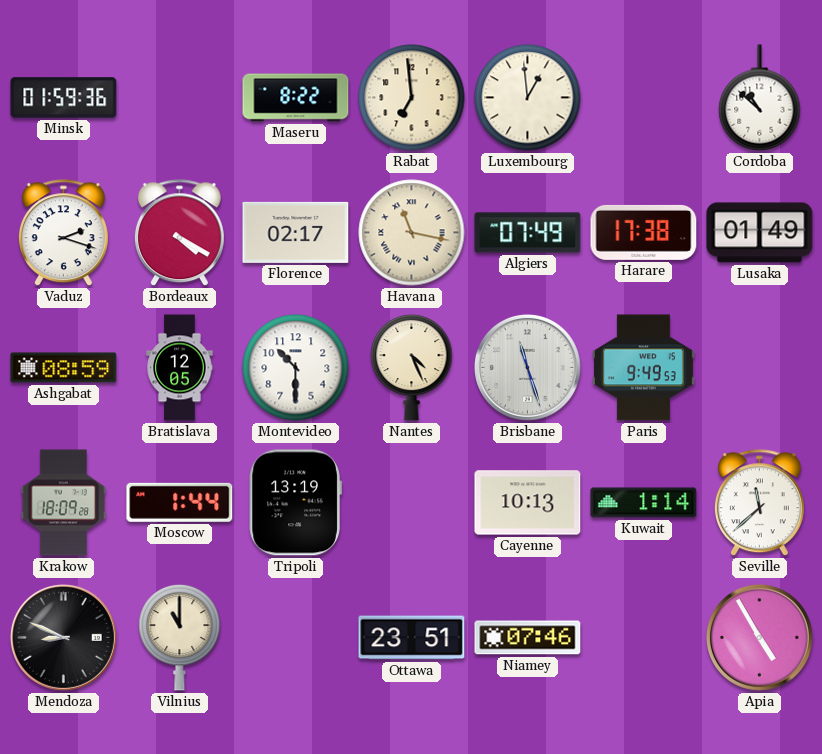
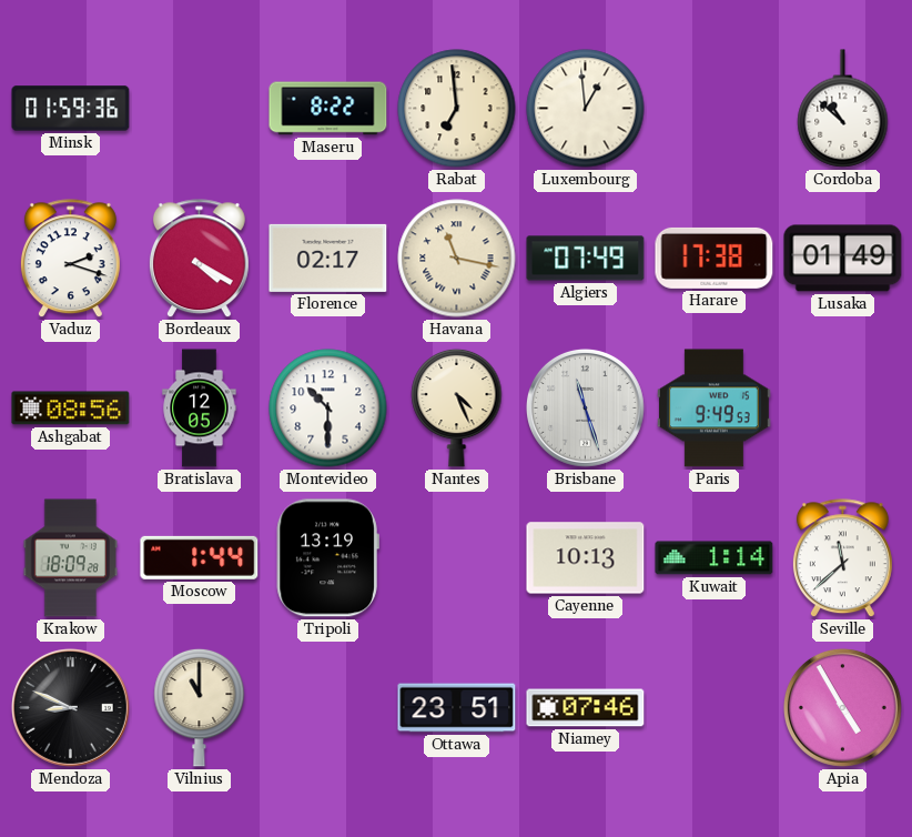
Ashgabat: 08:59 -> 08:56 (71, 409)
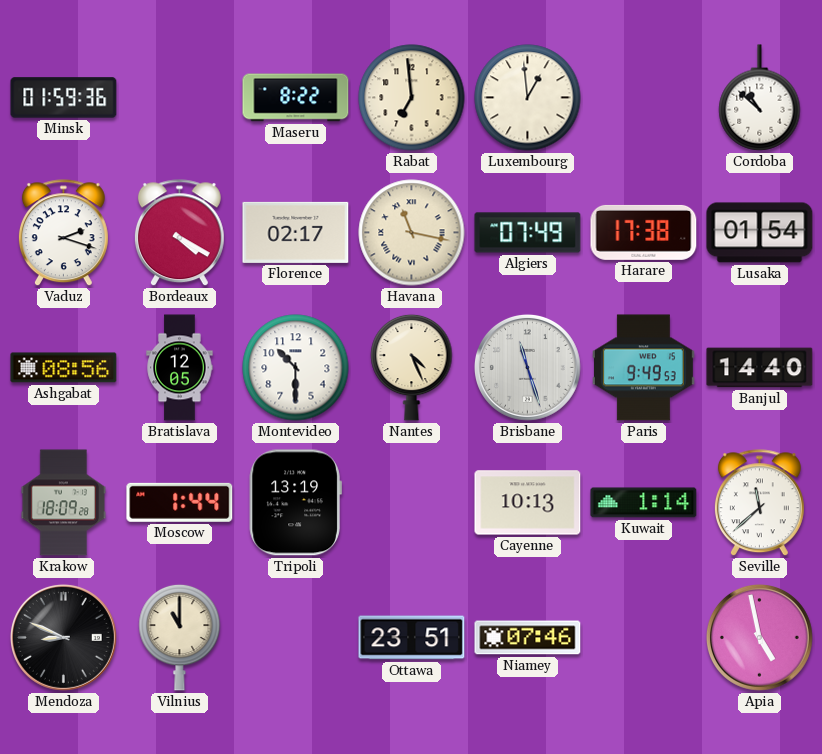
Lusaka: 01:49 -> 01:54 (760, 233)
Banjul: none -> 14:40 (760, 368)
Apia: 4:55 -> 4:58 (760, 638)
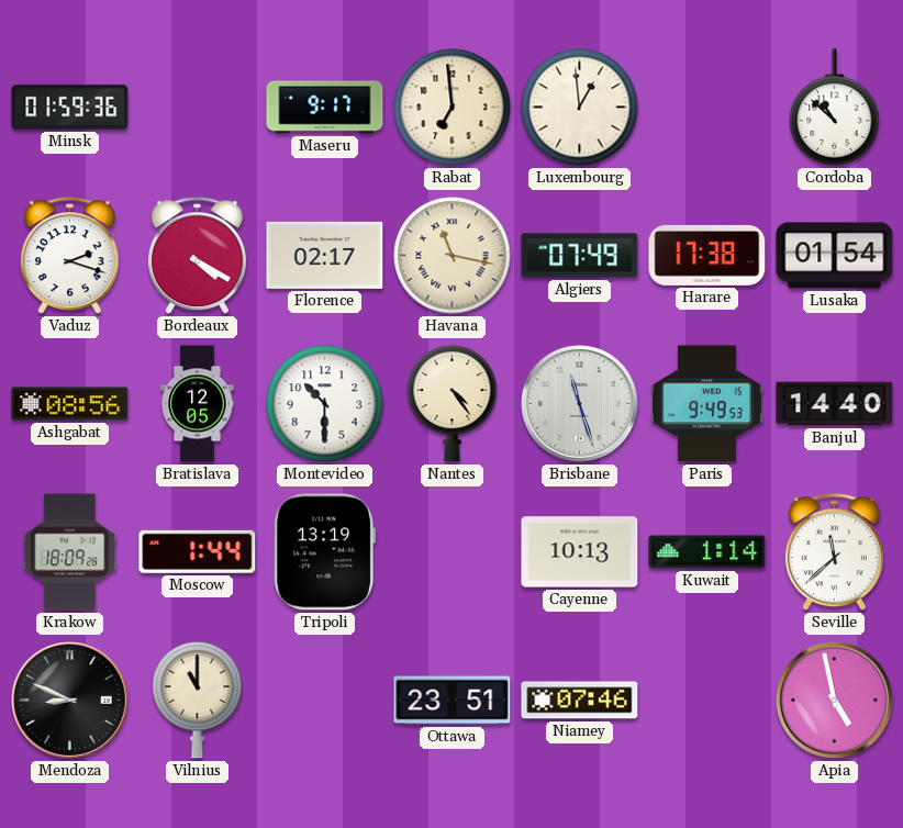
Maseru: 8:22 -> 9:17 (325, 108)
Nantes: 4:26 -> 4:24 (453, 403)
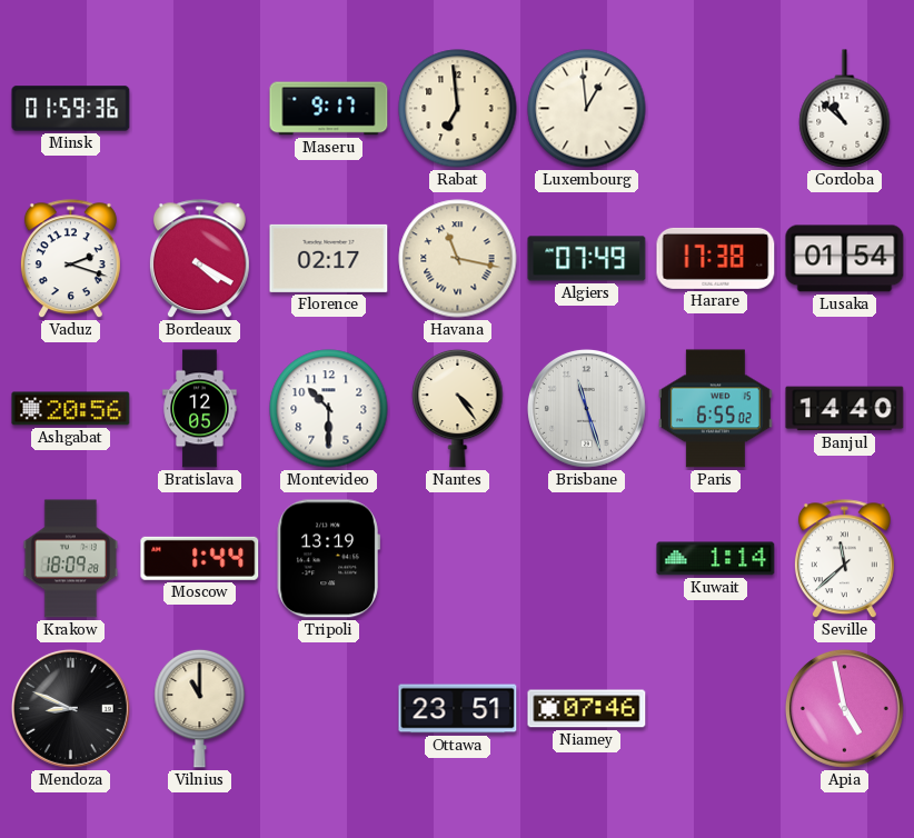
Ashgabat: 08:56 -> 20:56 (71, 409)
Paris: 9:49 -> 6:55 (715, 409)
Cayenne: 10:13 -> none (580, 552)
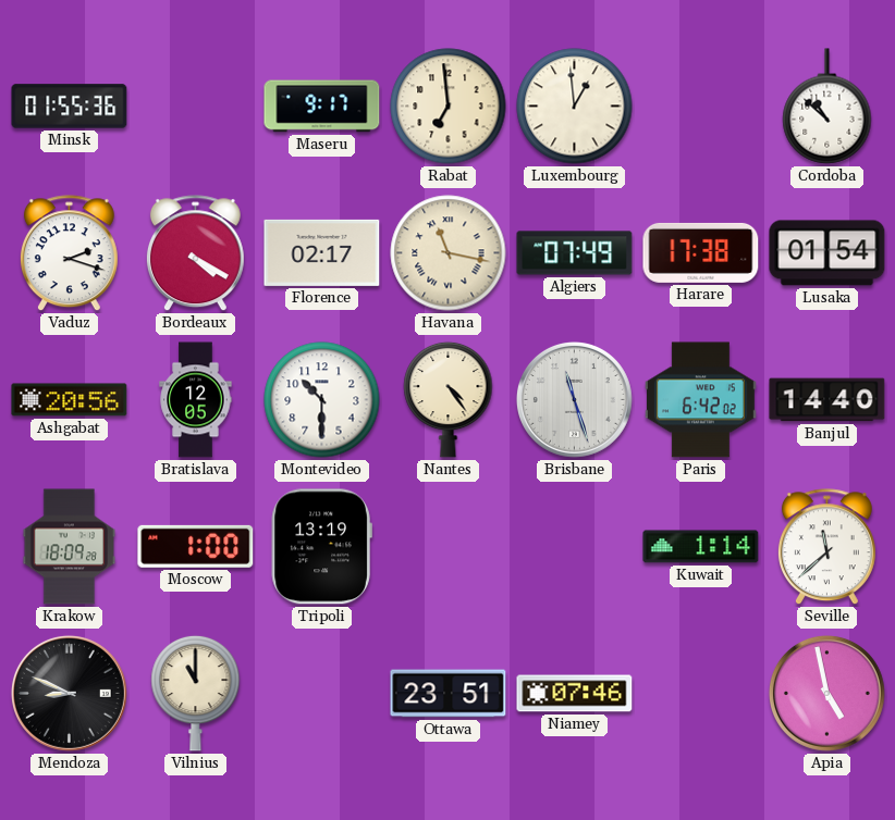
Minsk: 01:59 -> 01:55 (70, 107)
Paris: 6:55 -> 6:42 (700, 400)
Moscow: 1:44 -> 1:00 (196, 546)
